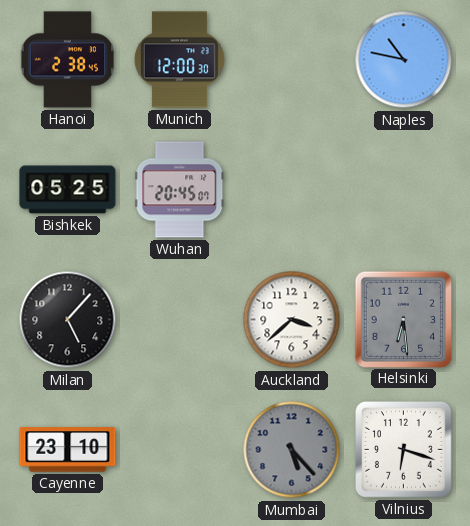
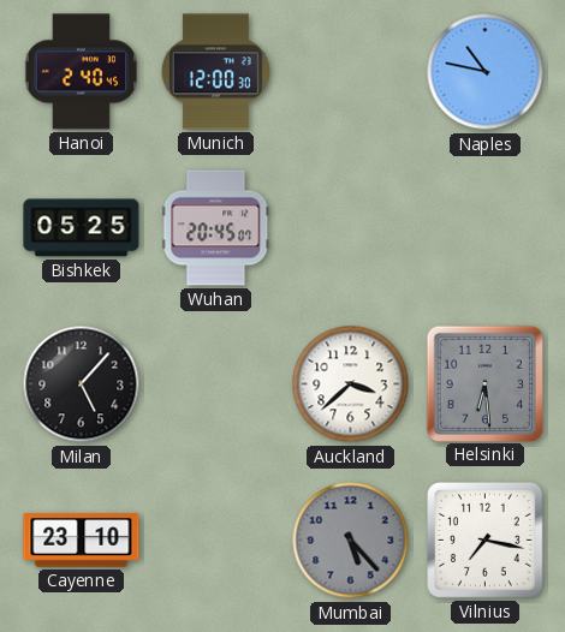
Hanoi: 2:38 -> 2:40 (82, 72)
Vilnius: 6:18 -> 7:17 (486, 541)
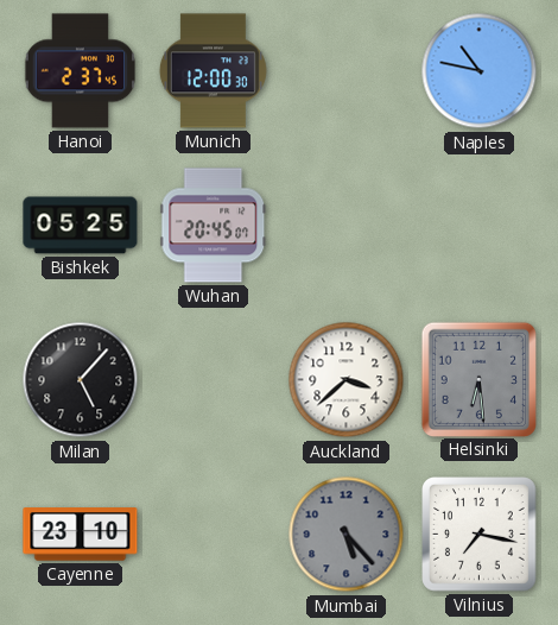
Hanoi: 2:40 -> 2:37 (81, 71)
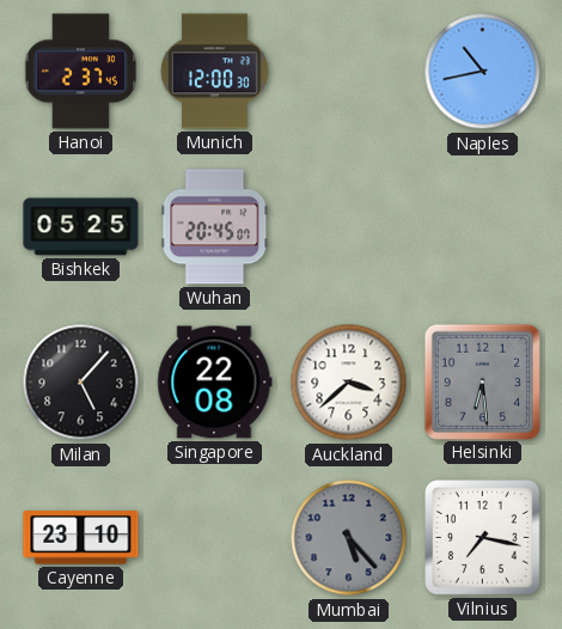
Naples: 10:47 -> 10:43 (483, 72)
Singapore: none -> 22:08 (215, 383)
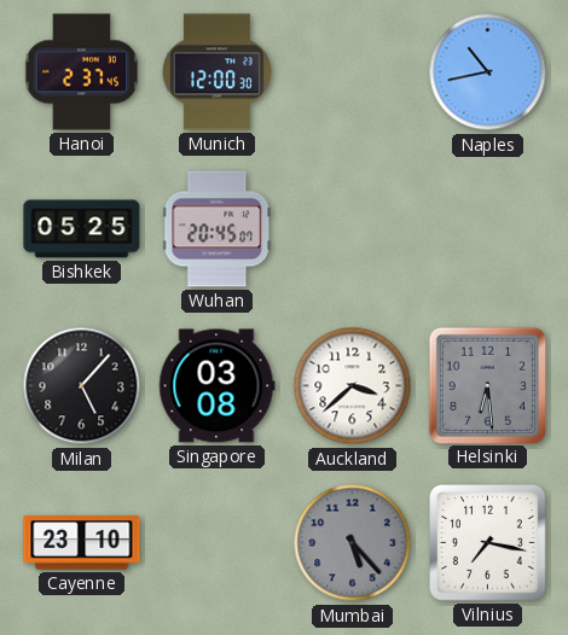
Singapore: 22:08 -> 03:08 (218, 386)
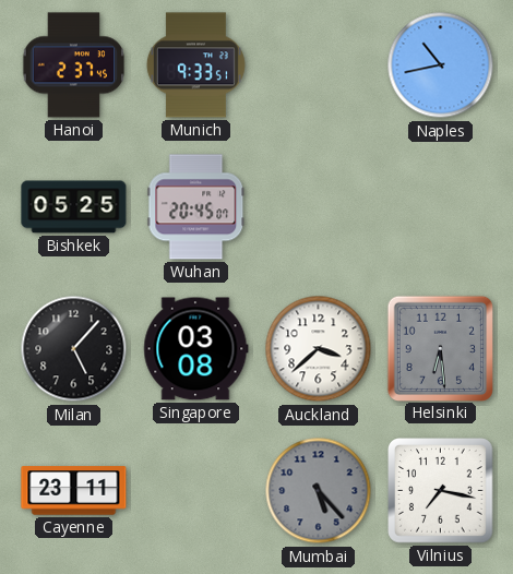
Munich: 12:00 -> 9:33 (195, 65)
Cayenne: 23:10 -> 23:11 (74, 491)
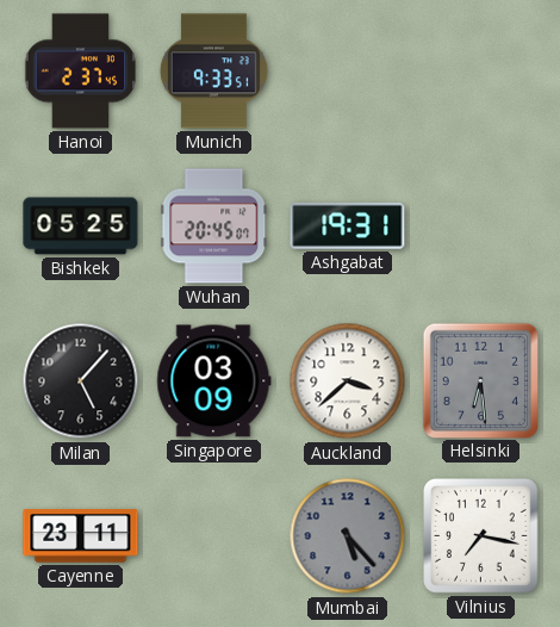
Naples: 10:43 -> none (441, 65)
Ashgabat: none -> 19:31 (348, 225)
Singapore: 03:08 -> 03:09 (214, 381)
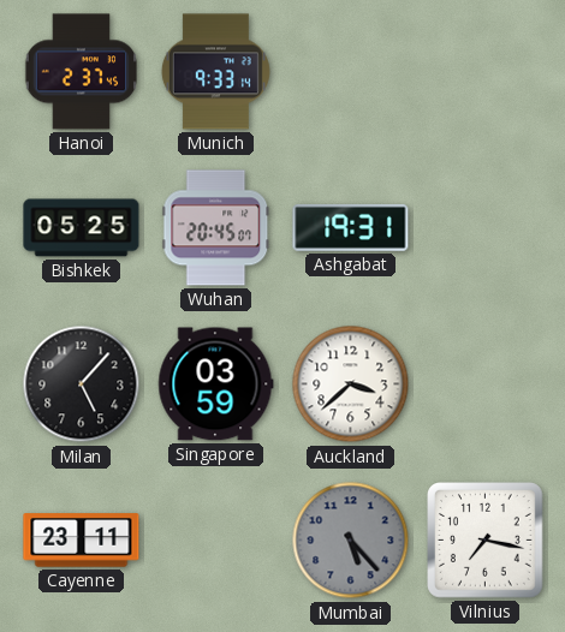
Munich: 9:33:51 -> 9:33:14 (215, 72)
Singapore: 03:09 -> 03:59 (216, 384)
Helsinki: 6:29 -> none (480, 380)
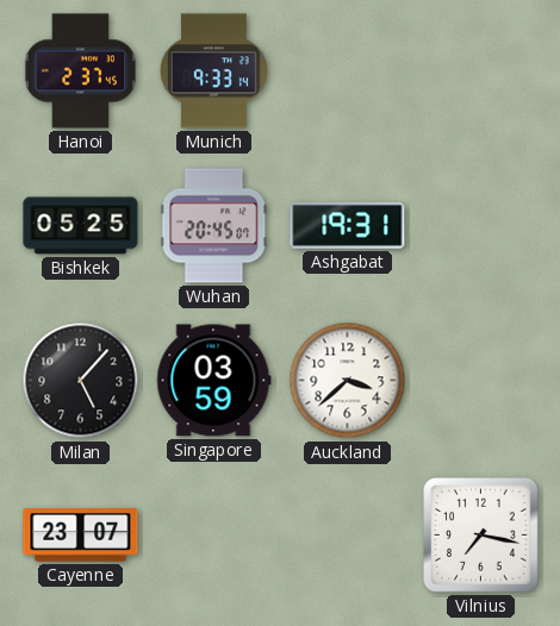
Cayenne: 23:11 -> 23:07 (81, 536)
Mumbai: 5:23 -> none (351, 541)
